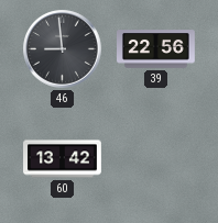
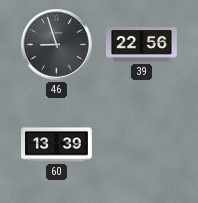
46: 8:59 -> 8:57 (57, 45)
60: 13:42 -> 13:39 (57, 145)
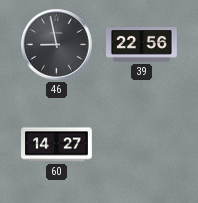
46: 8:57 -> 8:58 (57, 45)
60: 13:39 -> 14:27 (57, 145)
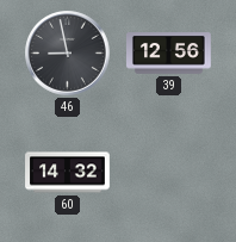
39: 22:56 -> 12:56 (169, 54)
60: 14:27 -> 14:32 (68, 173)
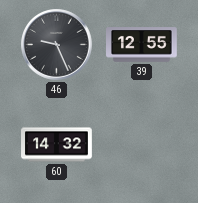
46: 8:58 -> 9:26 (57, 45)
39: 12:56 -> 12:55 (142, 45)
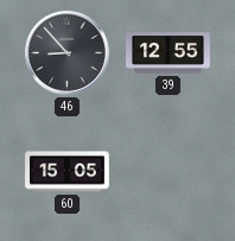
46: 9:26 -> 8:53 (68, 53)
60: 14:32 -> 15:05 (68, 172)
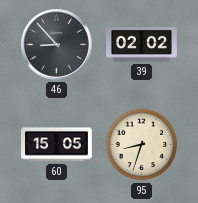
39: 12:55 -> 02:02 (142, 45)
95: none -> 8:33 (142, 145)
